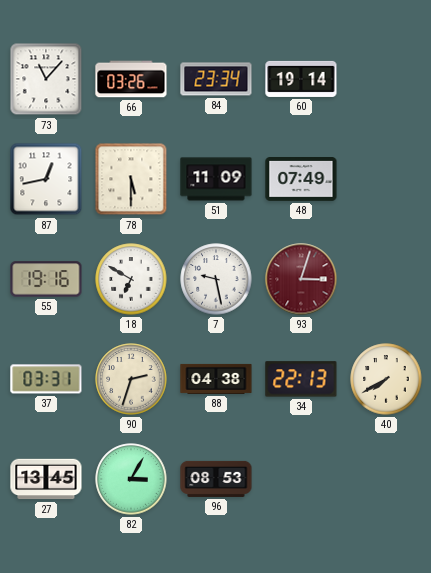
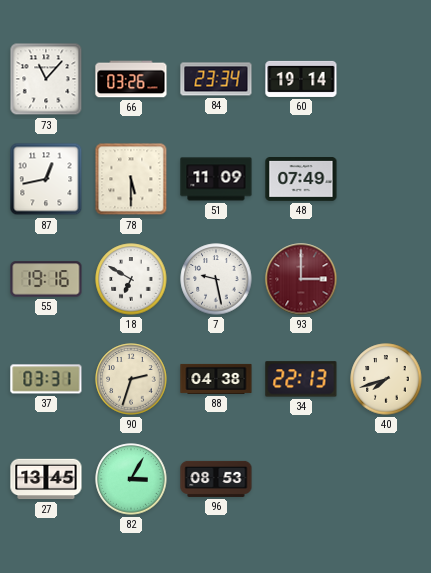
93: 3:03 -> 3:00 (301, 279)
40: 7:40 -> 7:42 (386, 379)
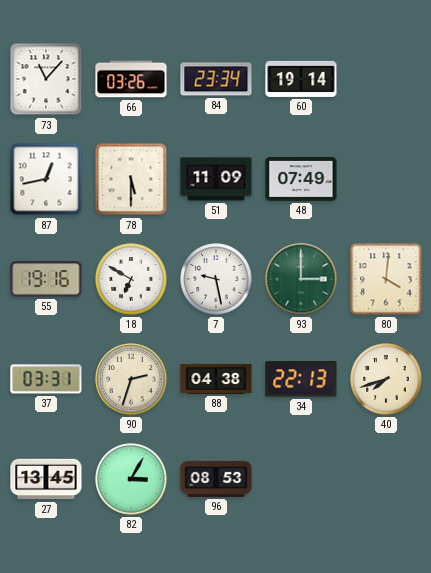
93 dial: burgundy -> green (301, 279)
80: none -> 4:01 (386, 279)
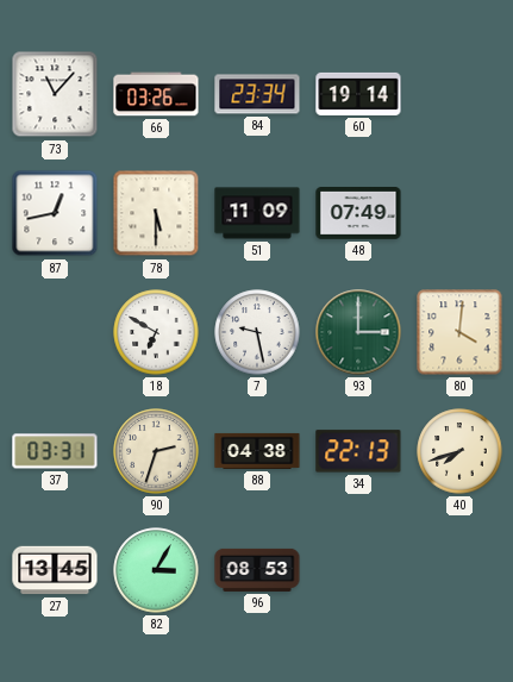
55: 19:16 -> none (46, 279)
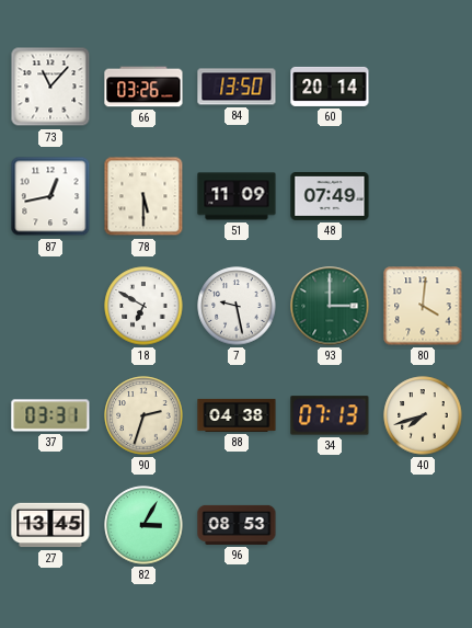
84: 23:34 -> 13:50 (237, 87)
60: 19:14 -> 20:14 (330, 87)
34: 22:13 -> 07:13 (330, 415)
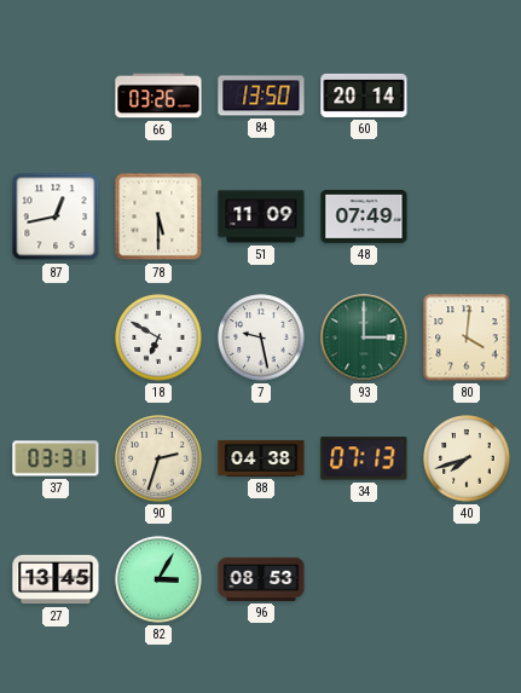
73: 11:07 -> none (50, 87)
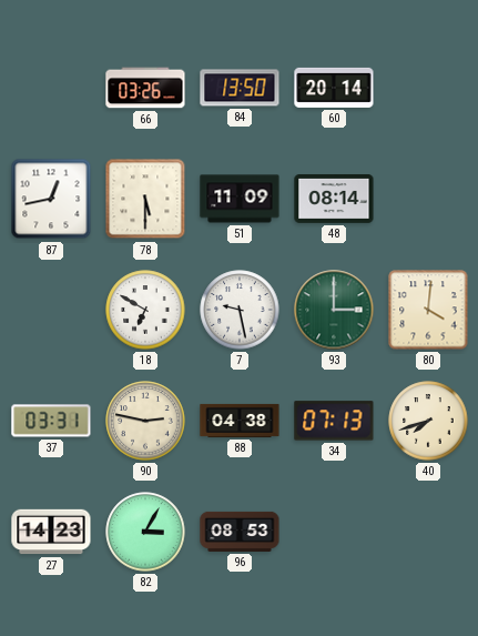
48: 07:49 -> 08:14 (334, 200)
90: 2:33 -> 2:47 (145, 421)
27: 13:45 -> 14:23 (51, 532)
